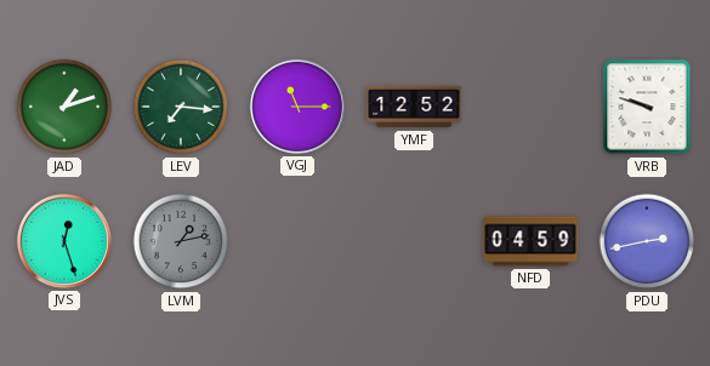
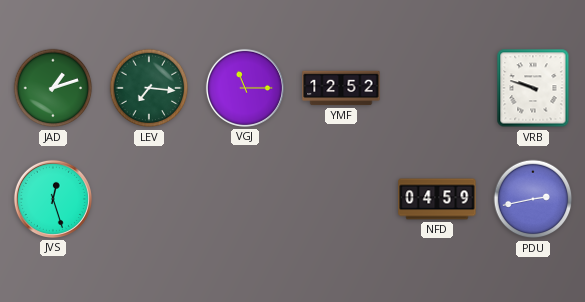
LVM: 1:13 -> none (181, 241)
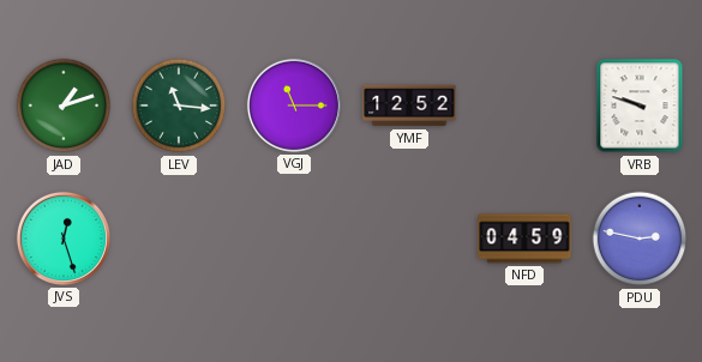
LEV: 7:16 -> 11:16 (179, 105)
PDU: 2:43 -> 2:47 (640, 239)
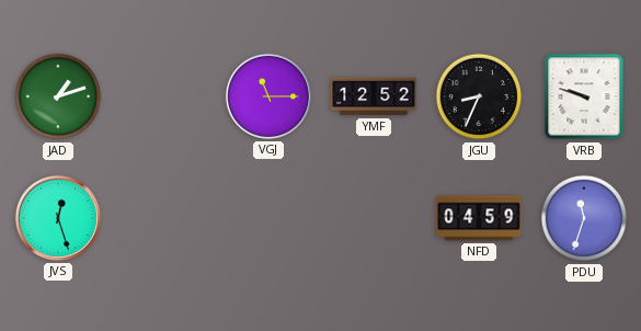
LEV: 11:16 -> none (179, 105)
JGU: none -> 8:34 (479, 96)
PDU: 2:47 -> 11:33 (584, 218)
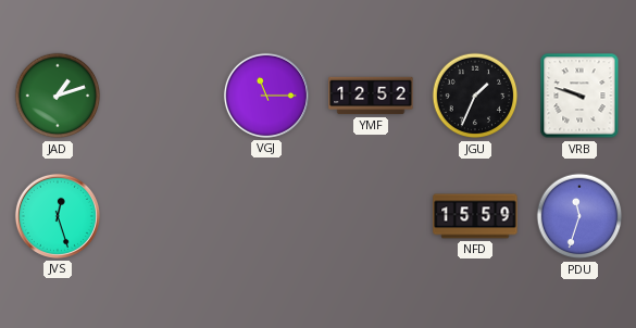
JGU: 8:34 -> 1:34 (475, 96)
NFD: 04:59 -> 15:59 (475, 216)
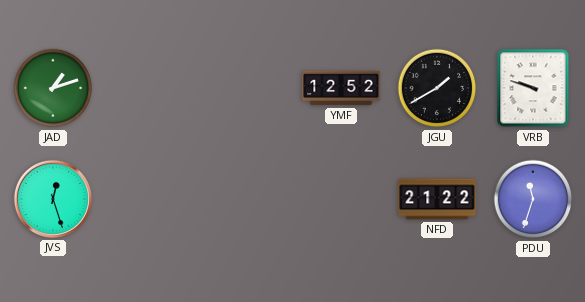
VGJ: 11:15 -> none (266, 96)
JGU: 1:34 -> 1:40 (437, 88)
NFD: 15:59 -> 21:22 (437, 199)
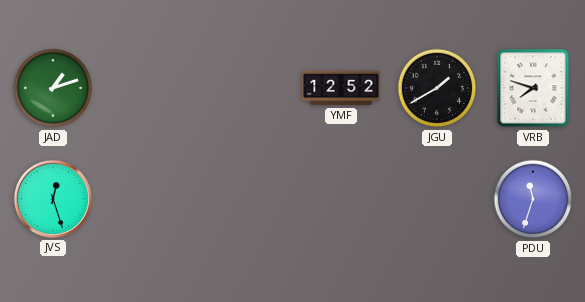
VRB: 9:48 -> 7:48 (533, 88)
NFD: 21:22 -> none (437, 199)
